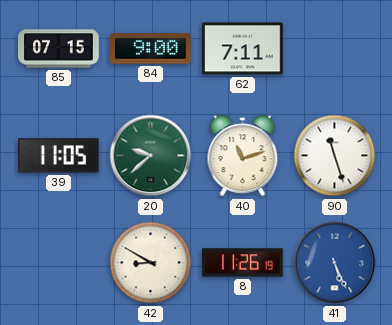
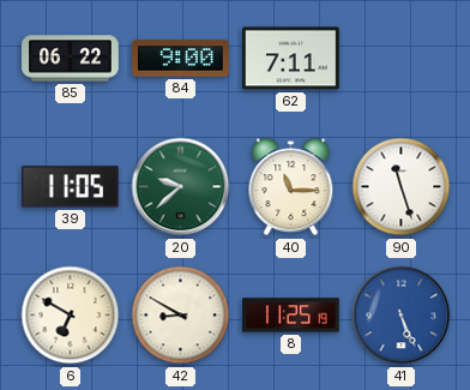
85: 07:15 -> 06:22 (71, 59)
40: 11:12 -> 11:15 (291, 187)
6: none -> 6:50 (71, 316)
8: 11:26 -> 11:25 (291, 316)
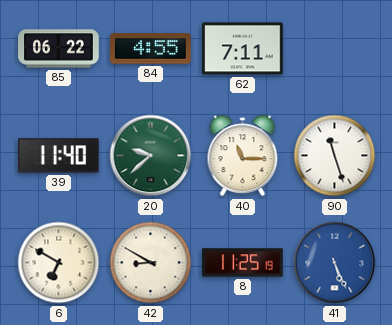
84: 9:00 -> 4:55 (151, 49)
39: 11:05 -> 11:40 (59, 156)
